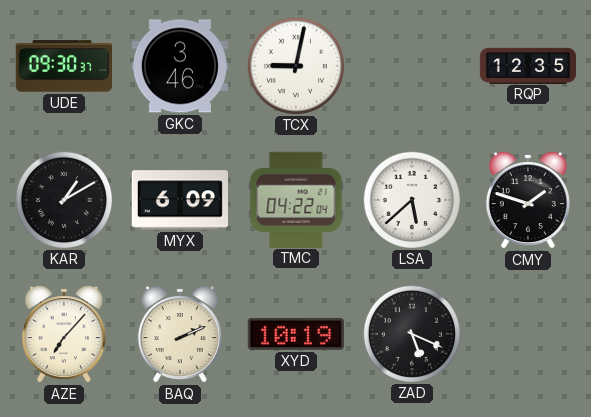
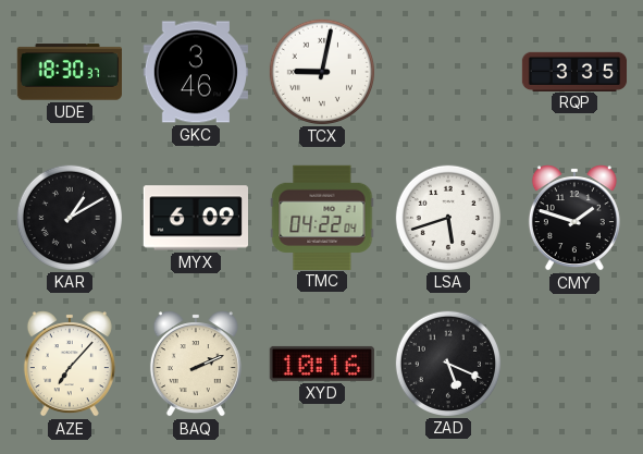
UDE: 09:30 -> 18:30 (69, 72)
RQP: 12:35 -> 3:35 (574, 71)
LSA: 5:38 -> 5:42 (447, 217)
XYD: 10:19 -> 10:16 (321, 364)
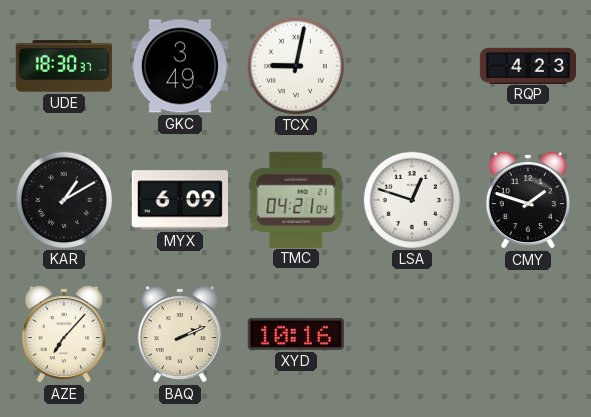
GKC: 3:46 -> 3:49 (179, 66)
RQP: 3:35 -> 4:23 (528, 65)
TMC: 04:22 -> 04:21 (296, 199)
LSA: 5:42 -> 12:48 (411, 199)
ZAD: 5:19 -> none (447, 363)
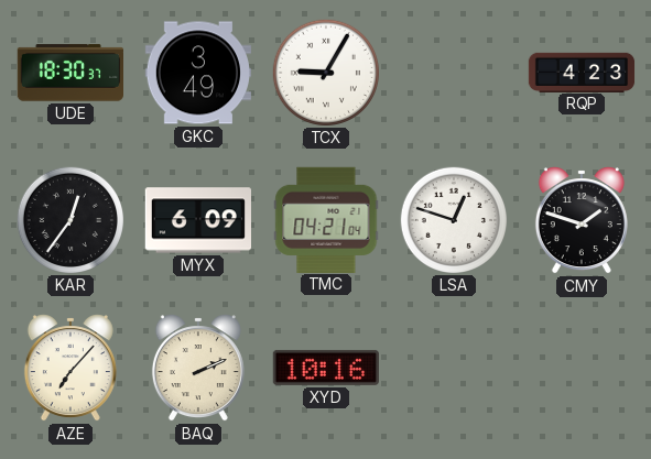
TCX: 9:02 -> 9:05 (325, 72)
KAR: 1:10 -> 12:36 (69, 219)
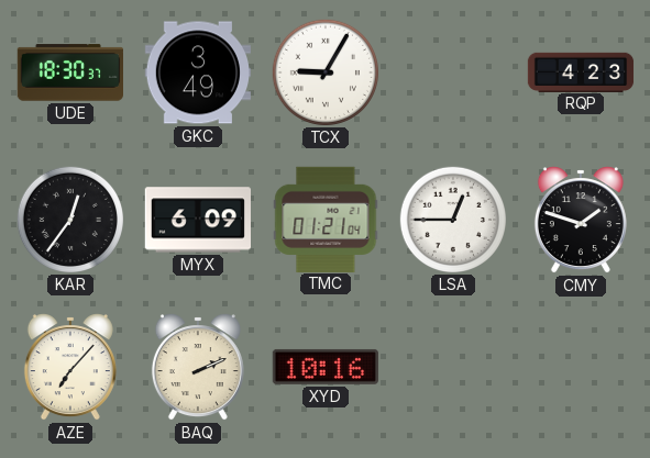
TMC: 04:21 -> 01:21 (326, 219)
LSA: 12:48 -> 12:45 (452, 219)
